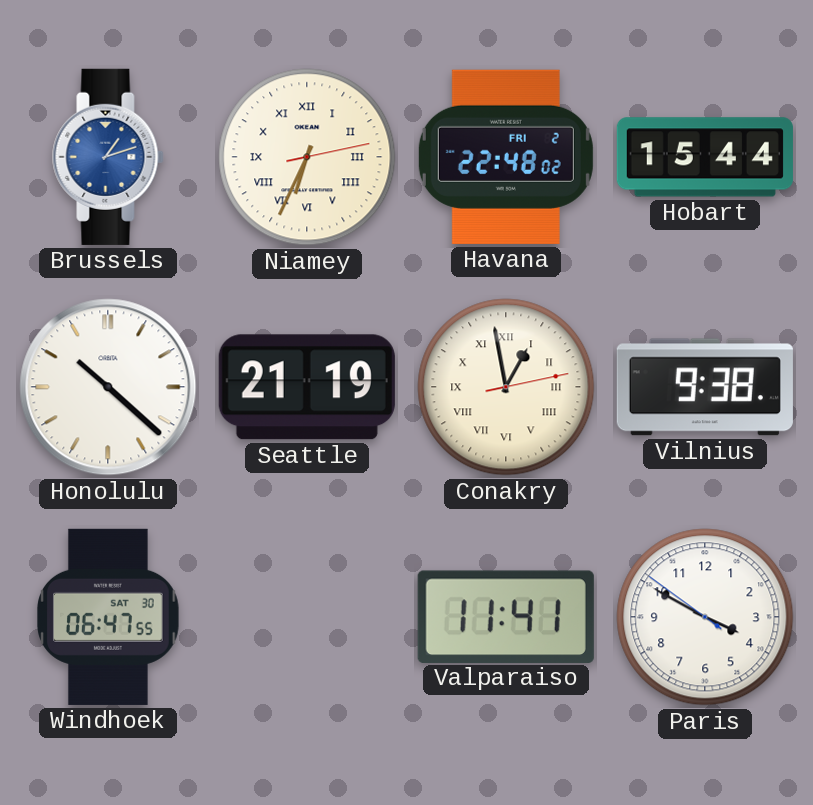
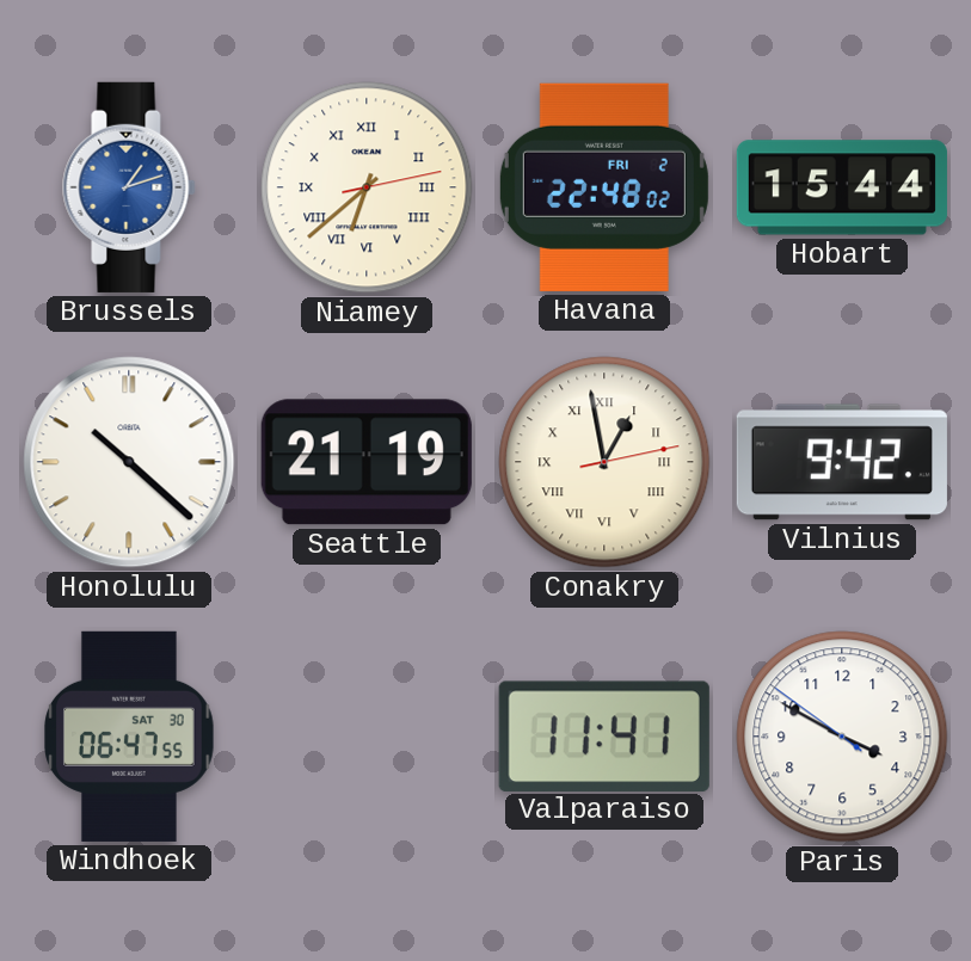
Niamey: 6:34 -> 6:38 (367, 187)
Vilnius: 9:38 -> 9:42 (842, 462)
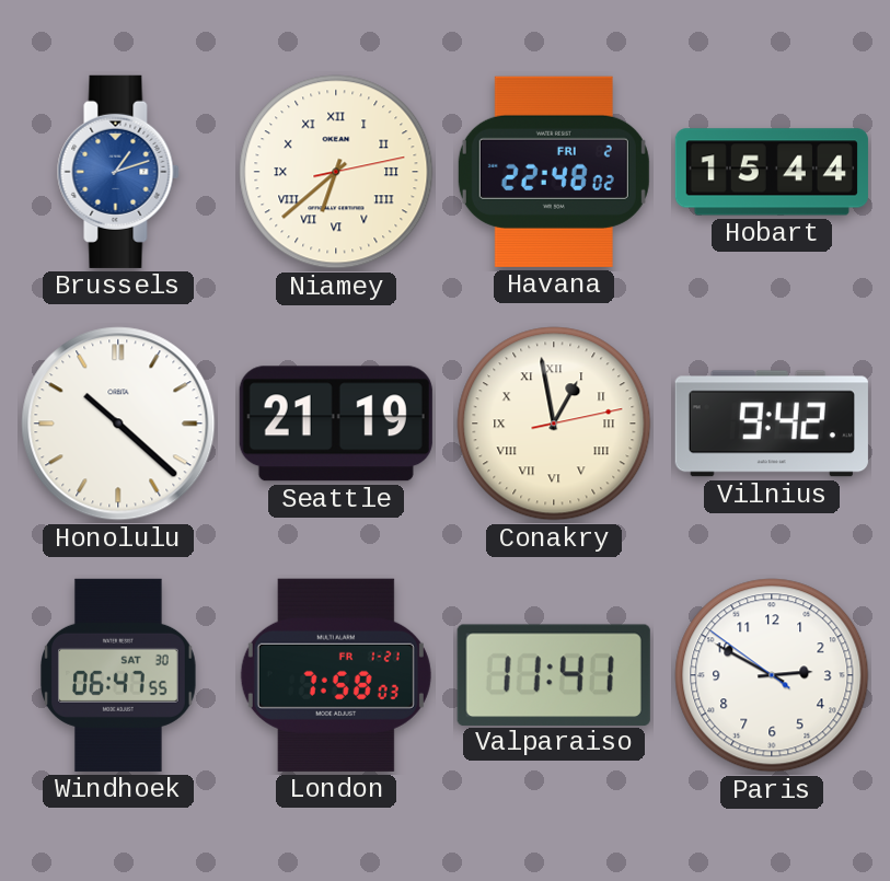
London: none -> 7:58 (336, 675)
Paris: 3:49 -> 2:49 (772, 675)
